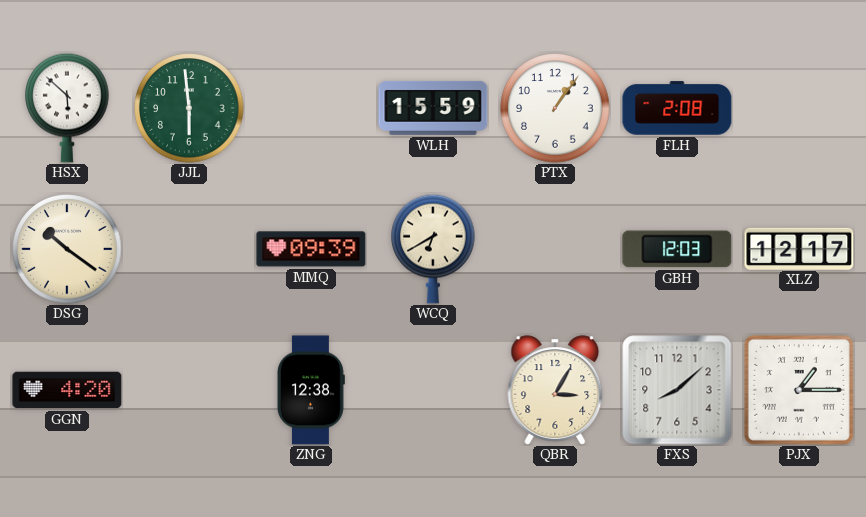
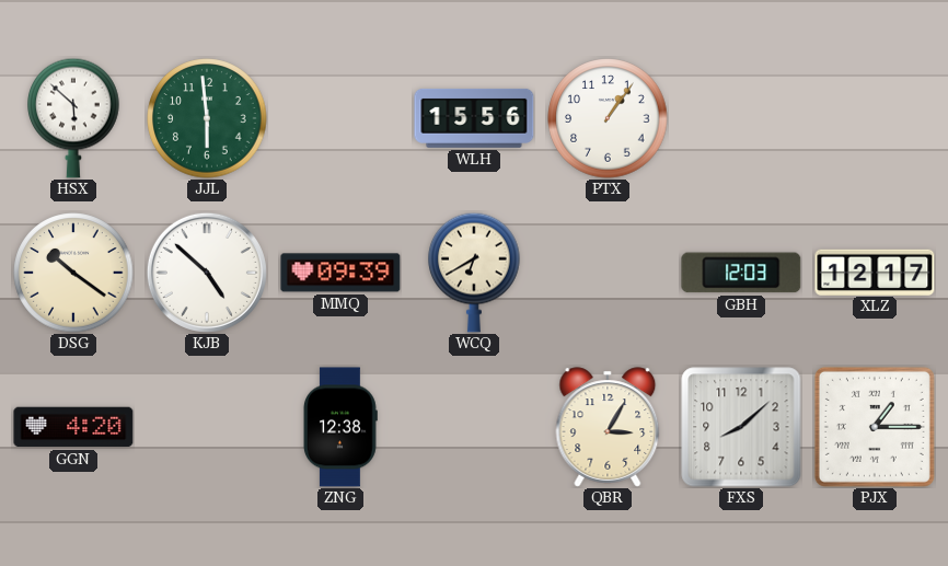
WLH: 15:59 -> 15:56 (474, 118)
FLH: 2:08 -> none (677, 108)
KJB: none -> 4:52 (207, 273)
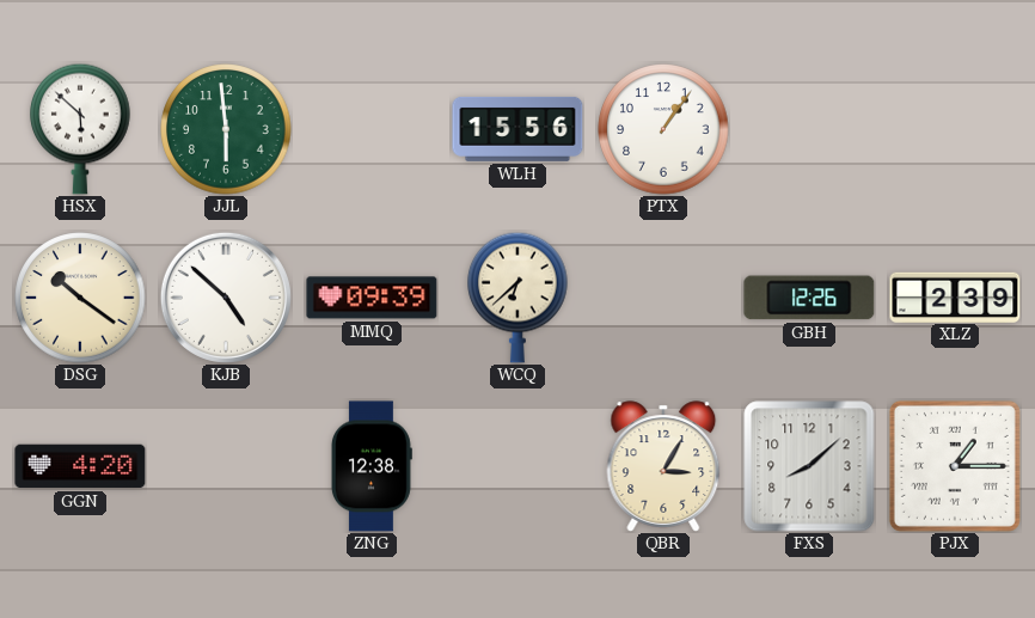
WCQ: 6:40 -> 6:38 (517, 298)
GBH: 12:03 -> 12:26 (809, 298)
XLZ: 12:17 -> 2:39 (955, 296)
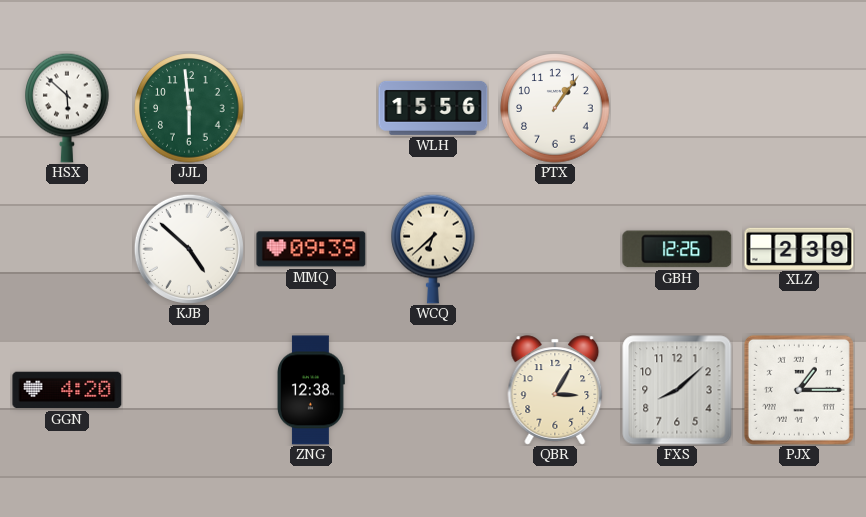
DSG: 10:21 -> none (80, 298)
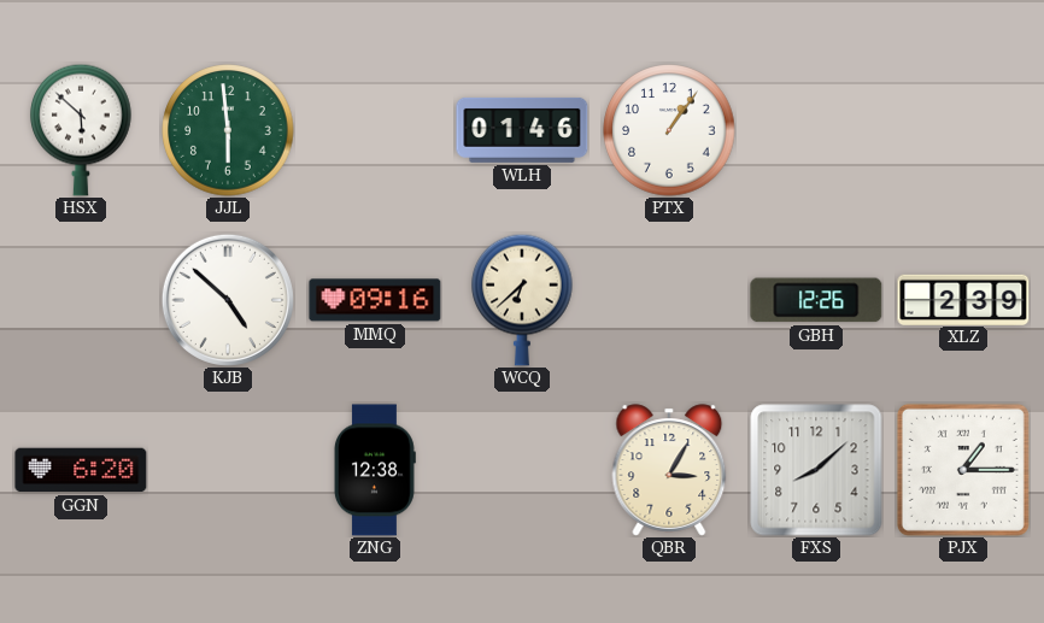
WLH: 15:56 -> 01:46 (522, 130)
MMQ: 09:39 -> 09:16 (375, 300)
GGN: 4:20 -> 6:20 (81, 470)
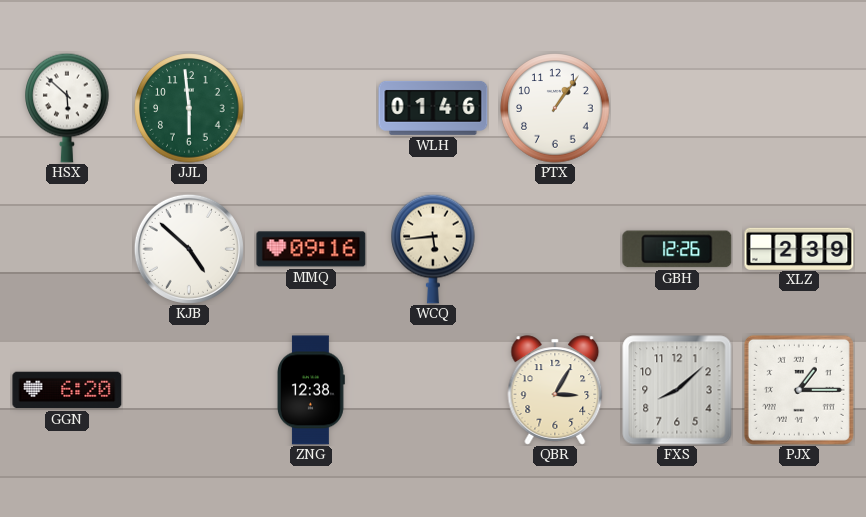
WCQ: 6:38 -> 5:44 (433, 249)
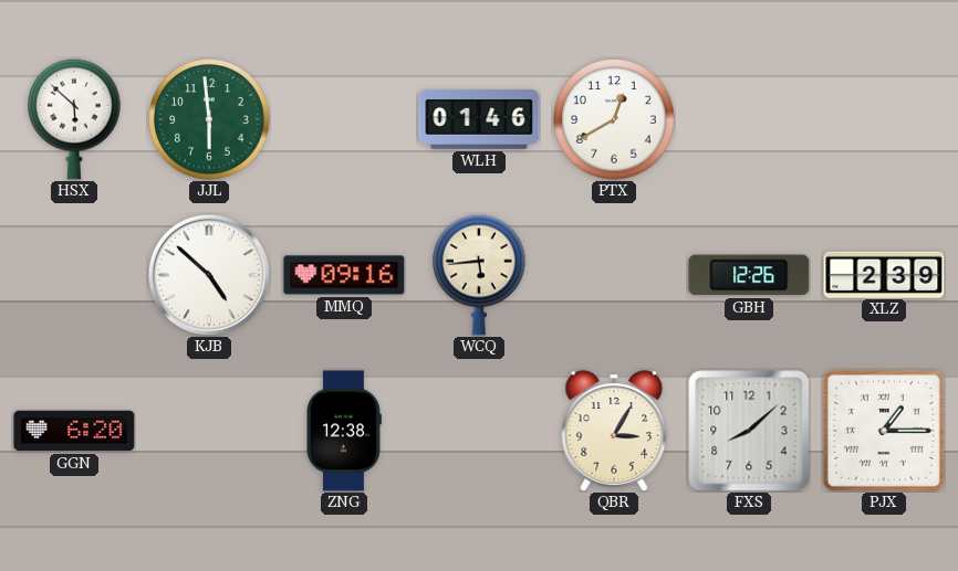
PTX: 1:06 -> 12:40 (614, 119)
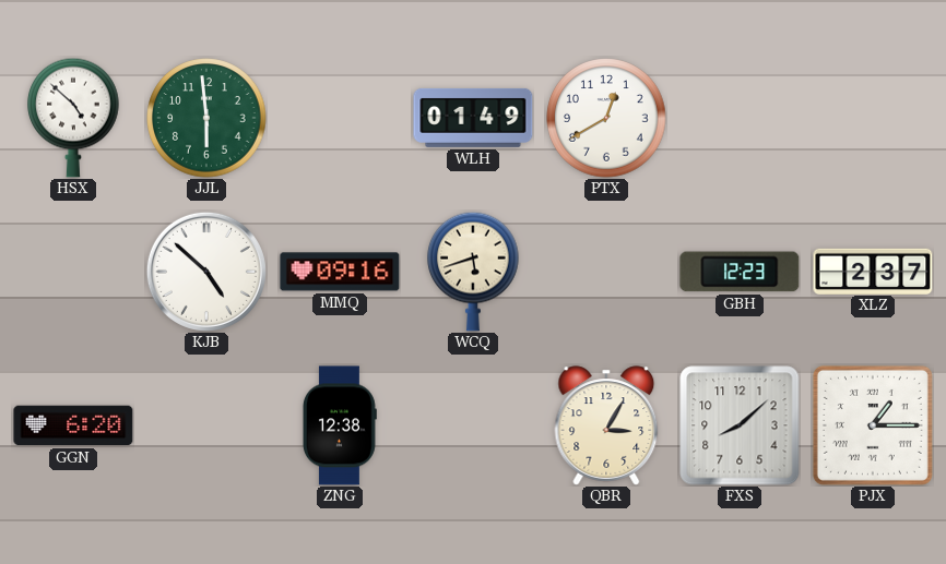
HSX: 5:52 -> 4:52 (73, 118)
WLH: 01:46 -> 01:49 (473, 118)
WCQ: 5:44 -> 5:42 (473, 272)
GBH: 12:26 -> 12:23 (740, 272)
XLZ: 2:39 -> 2:37 (873, 271)
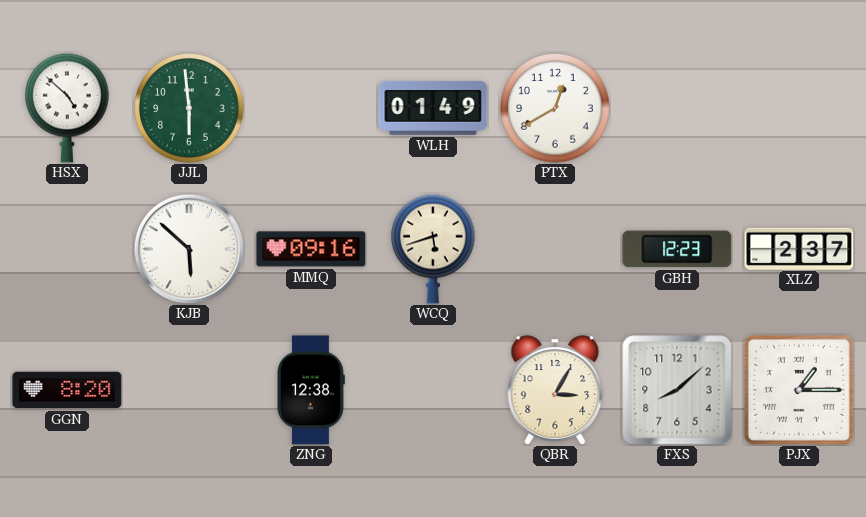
KJB: 4:52 -> 5:52 (189, 249)
GGN: 6:20 -> 8:20 (67, 390)
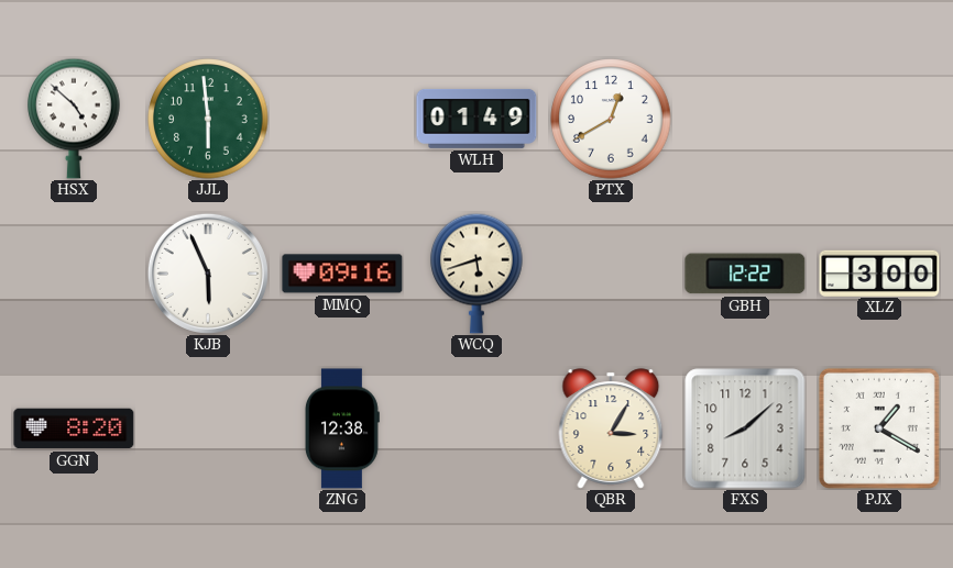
KJB: 5:52 -> 5:56 (208, 274)
GBH: 12:23 -> 12:22 (745, 274)
XLZ: 2:37 -> 3:00 (879, 272)
PJX: 1:15 -> 1:20 (879, 428)
